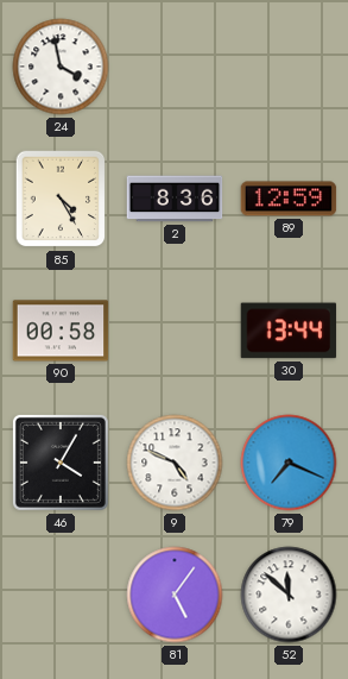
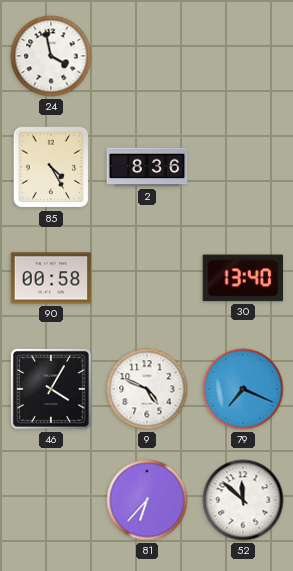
89: 12:59 -> none (289, 199)
30: 13:44 -> 13:40 (243, 278)
81: 5:06 -> 6:37 (147, 500)
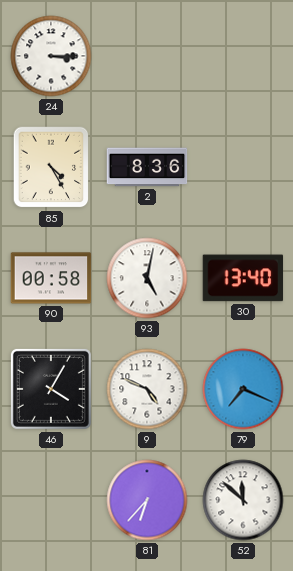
24: 3:58 -> 3:15 (51, 56)
93: none -> 5:02 (147, 278)
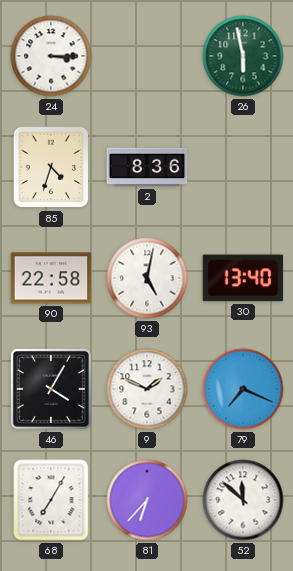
26: none -> 5:58 (243, 56)
85: 4:25 -> 4:33 (51, 167)
90: 00:58 -> 22:58 (51, 278)
9: 4:49 -> 1:49 (147, 389)
68: none -> 7:05 (51, 500)
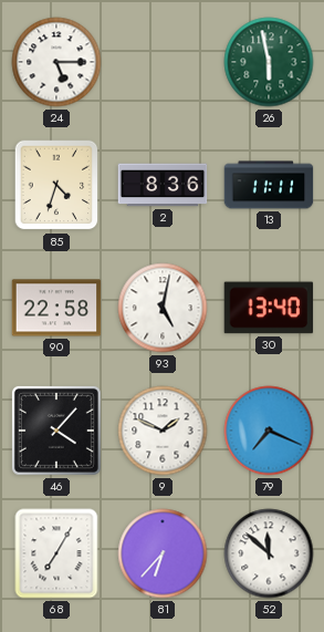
24: 3:15 -> 5:15 (56, 62)
13: none -> 11:11 (269, 185)
46: 4:05 -> 4:07 (56, 431)
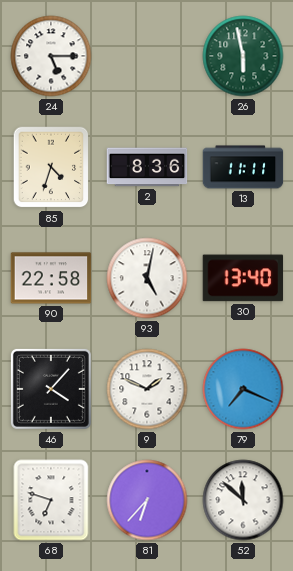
68: 7:05 -> 6:48 (51, 500)
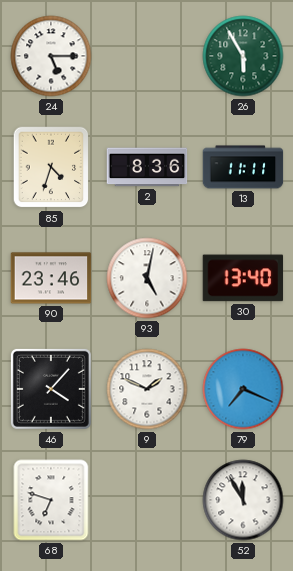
26: 5:58 -> 5:55 (243, 56)
90: 22:58 -> 23:46 (51, 278)
81: 6:37 -> none (147, 500)
52: 11:52 -> 11:55 (243, 500)
